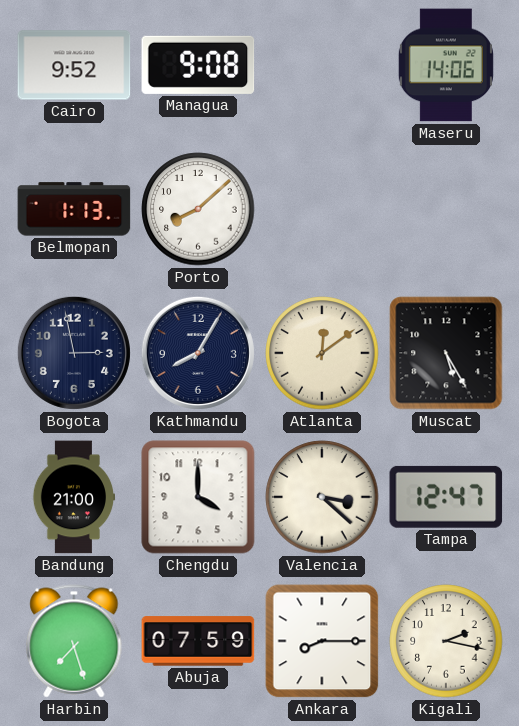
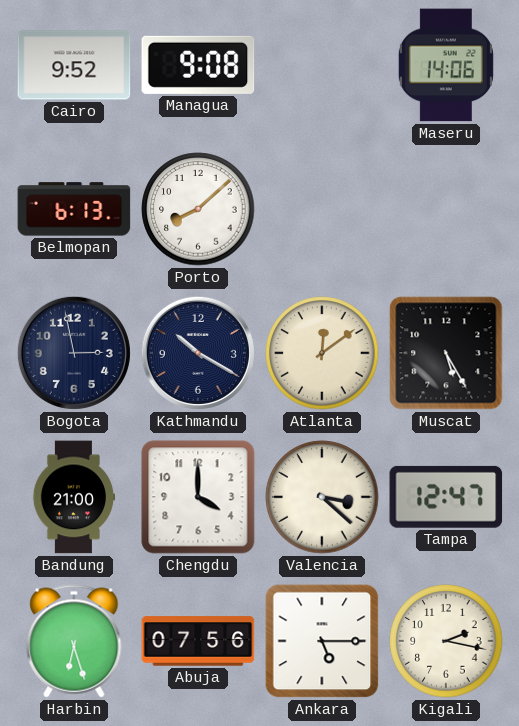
Belmopan: 1:13 -> 6:13 (74, 209)
Kathmandu: 8:05 -> 10:20 (198, 353)
Harbin: 7:27 -> 6:27 (74, 641)
Abuja: 07:59 -> 07:56 (198, 641)
Ankara: 8:15 -> 5:15 (322, 641)
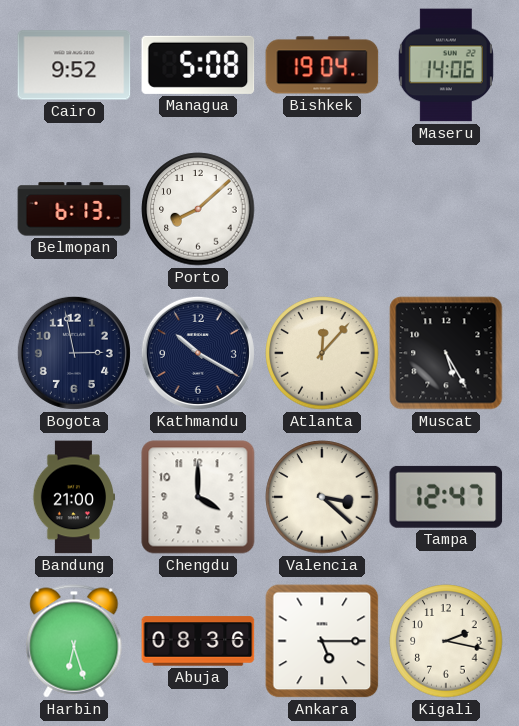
Managua: 9:08 -> 5:08 (198, 65)
Bishkek: none -> 19:04 (322, 65)
Atlanta: 12:09 -> 12:07 (322, 353)
Abuja: 07:56 -> 08:36 (198, 641)
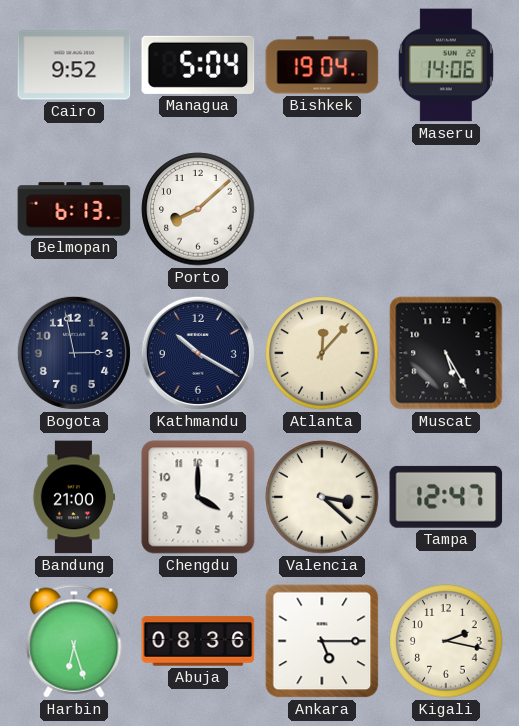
Managua: 5:08 -> 5:04 (198, 65)
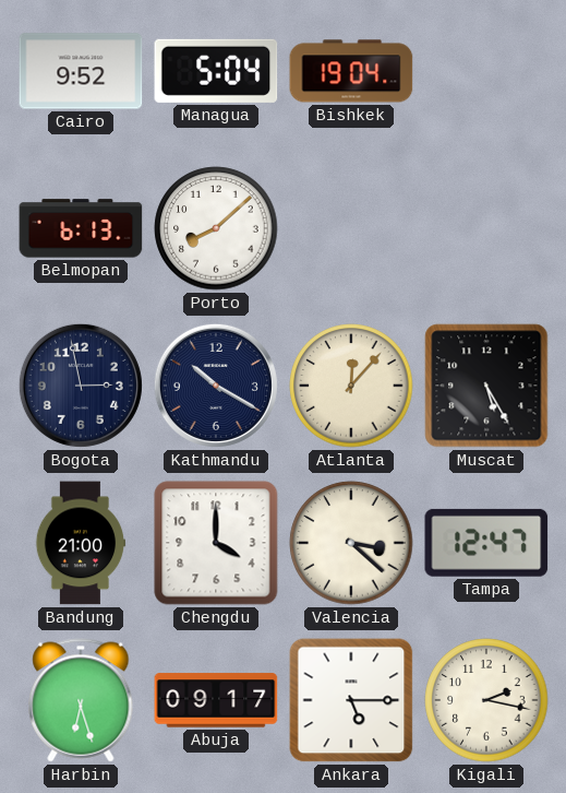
Maseru: 14:06 -> none (446, 65)
Abuja: 08:36 -> 09:17 (216, 700)
